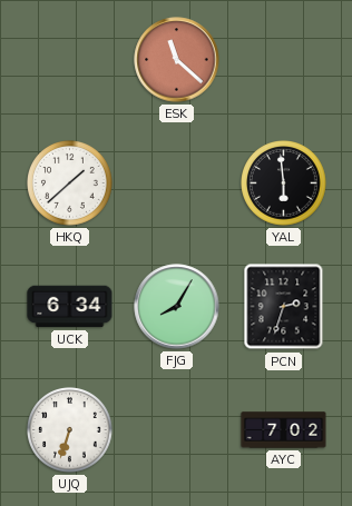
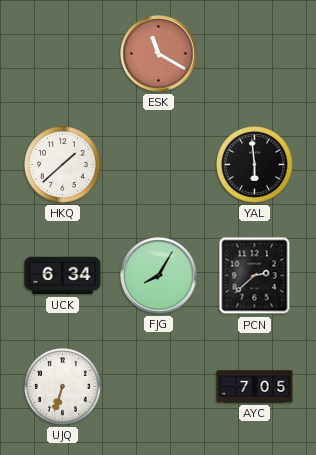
ESK: 11:22 -> 11:20 (159, 54)
PCN: 2:33 -> 2:38 (255, 276)
AYC: 7:02 -> 7:05 (255, 387)
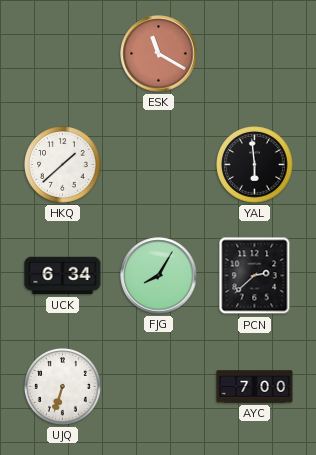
AYC: 7:05 -> 7:00 (255, 387)
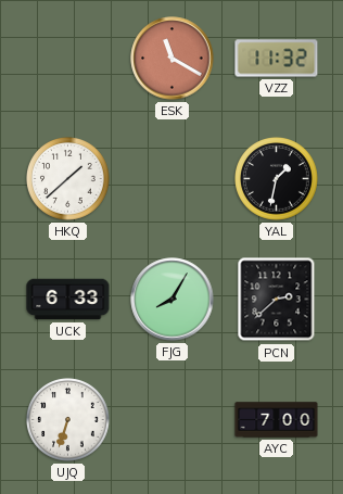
VZZ: none -> 11:32 (277, 59)
YAL: 5:59 -> 1:32 (277, 179)
UCK: 6:34 -> 6:33 (68, 300)
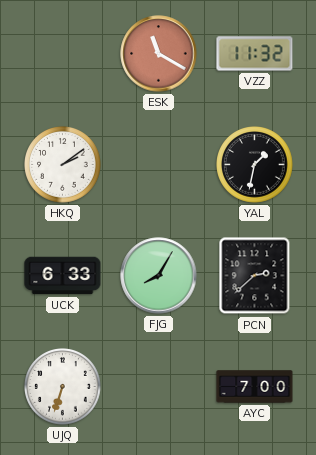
HKQ: 1:38 -> 2:09 (63, 165)
